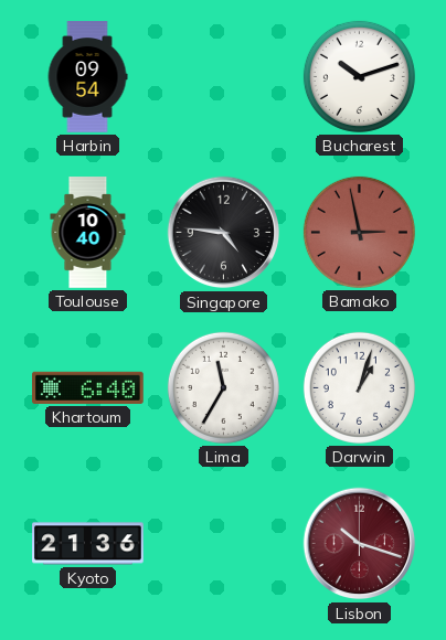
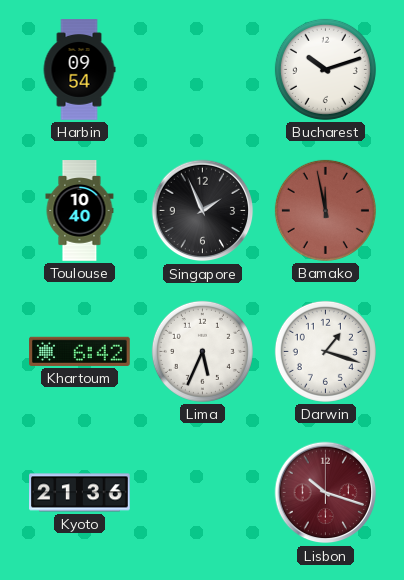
Singapore: 4:46 -> 1:56 (203, 211)
Bamako: 2:58 -> 11:58 (325, 210)
Khartoum: 6:40 -> 6:42 (80, 351)
Lima: 11:35 -> 5:34 (202, 351)
Darwin: 1:03 -> 1:18 (325, 351)
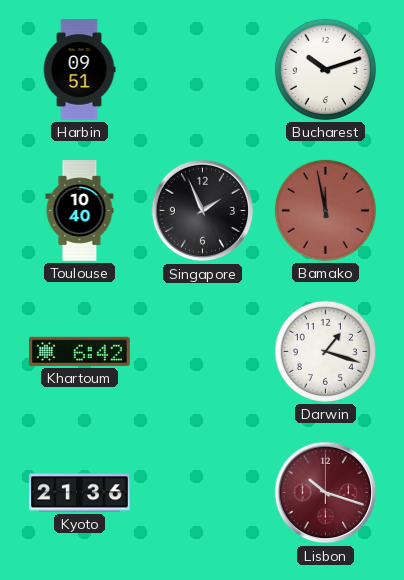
Harbin: 09:54 -> 09:51 (79, 70)
Lima: 5:34 -> none (202, 351)
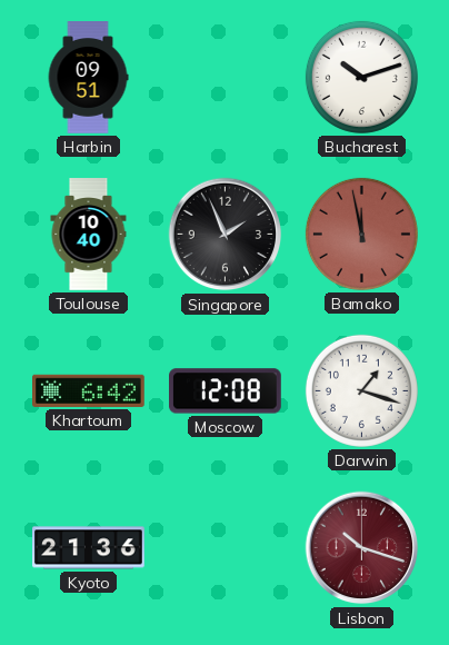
Moscow: none -> 12:08 (226, 391)
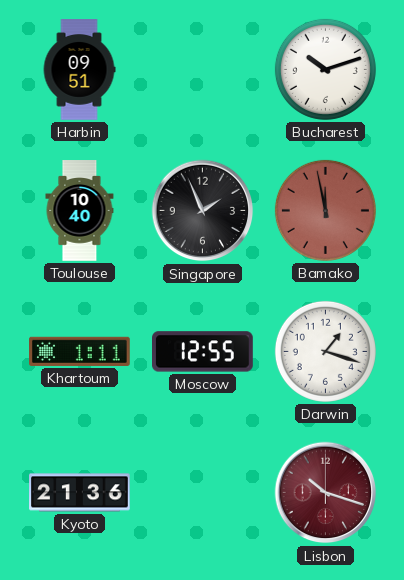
Khartoum: 6:42 -> 1:11 (80, 351)
Moscow: 12:08 -> 12:55 (203, 352)
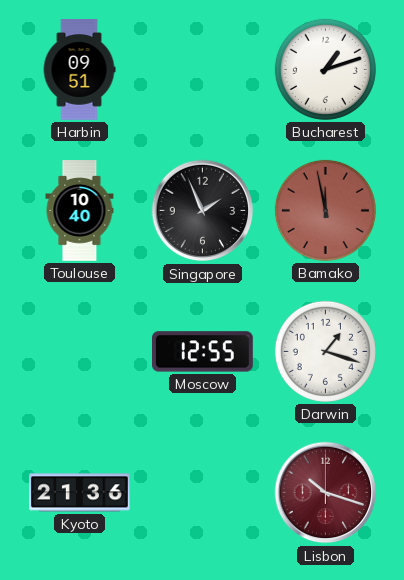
Bucharest: 10:12 -> 1:12 (325, 69)
Khartoum: 1:11 -> none (80, 351)
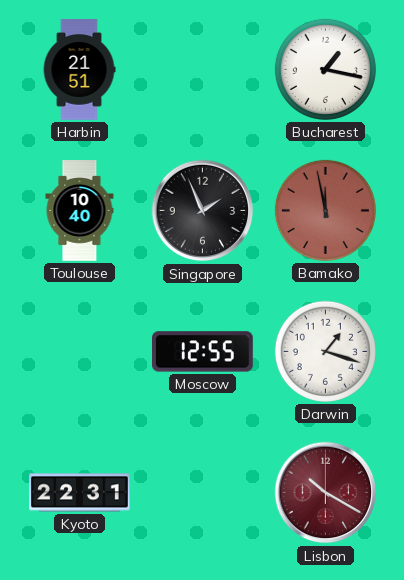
Harbin: 09:51 -> 21:51 (79, 70)
Bucharest: 1:12 -> 1:17 (325, 69)
Kyoto: 21:36 -> 22:31 (80, 493)
Lisbon: 10:18 -> 10:20 (326, 493)
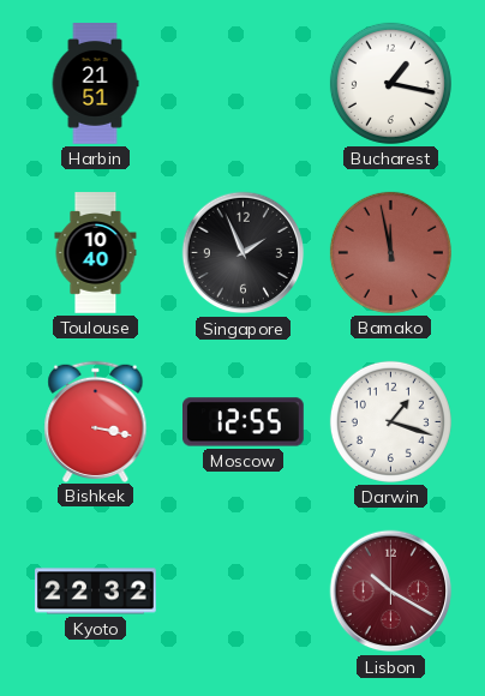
Bishkek: none -> 3:17 (96, 421)
Kyoto: 22:31 -> 22:32 (96, 592)
